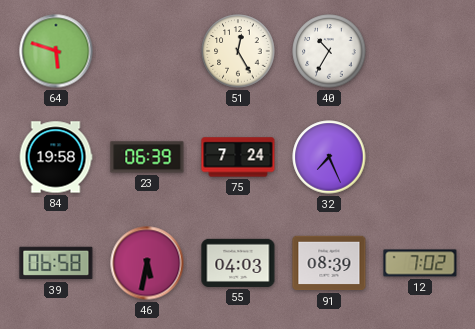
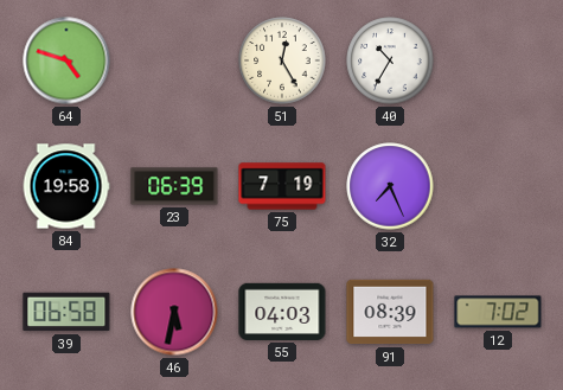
64: 5:48 -> 4:48 (66, 60)
75: 7:24 -> 7:19 (282, 186)
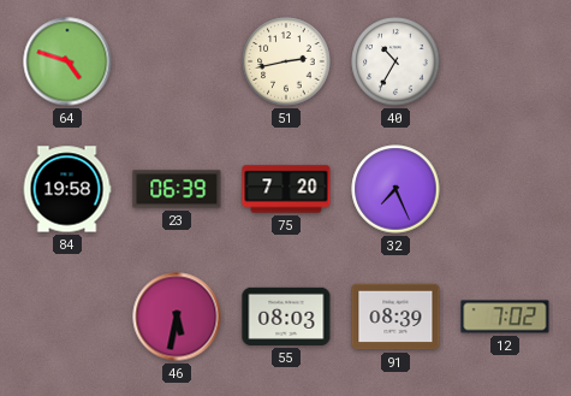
51: 12:25 -> 2:43 (286, 61)
75: 7:19 -> 7:20 (286, 189)
39: 06:58 -> none (66, 312)
55: 04:03 -> 08:03 (286, 317)
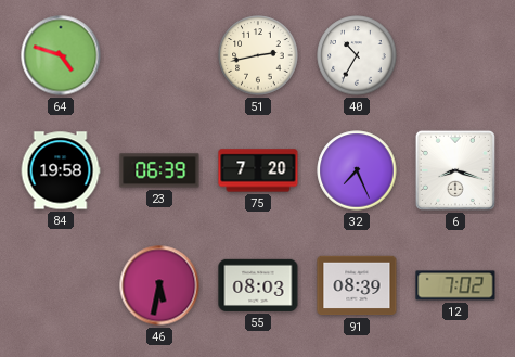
6: none -> 8:18 (455, 170)
